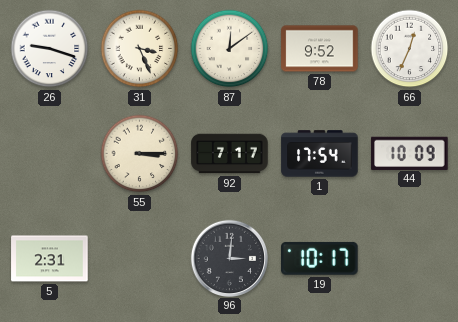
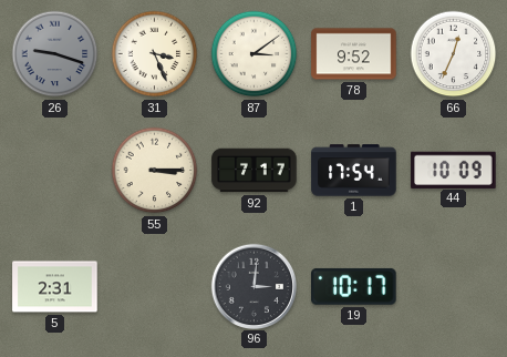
26 dial: white -> grey (55, 54)
87: 12:09 -> 3:09 (255, 54)
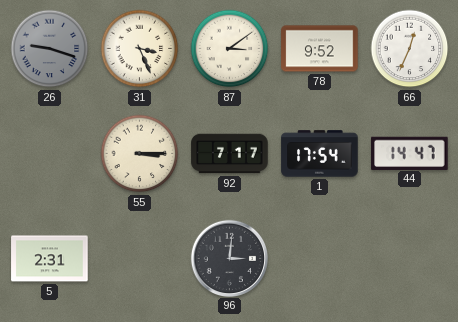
44: 10:09 -> 14:47 (410, 153)
19: 10:17 -> none (354, 286)
